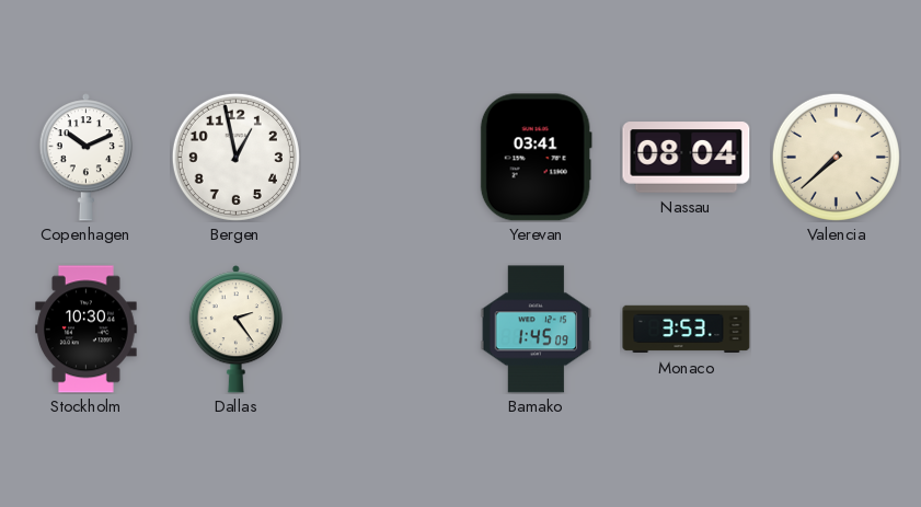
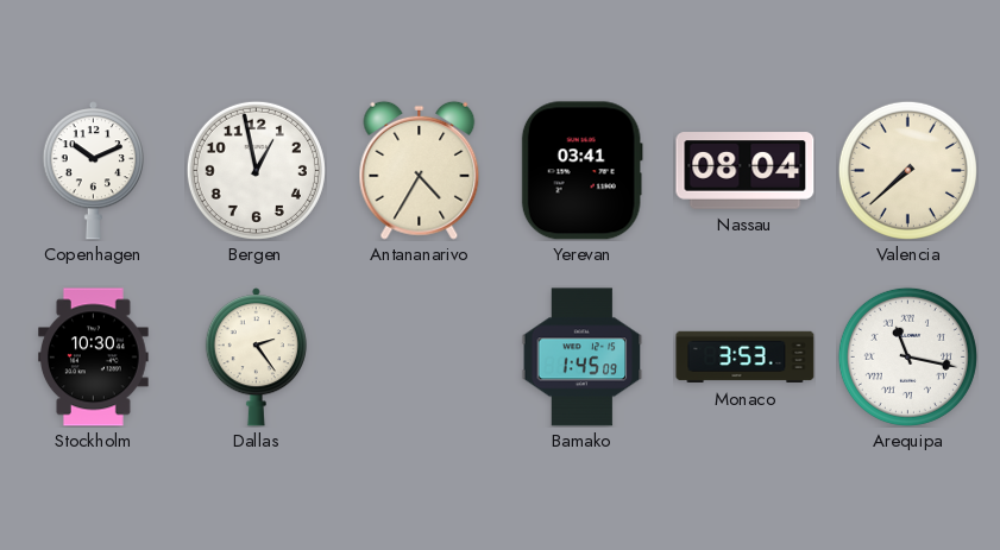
Antananarivo: none -> 4:35 (420, 170)
Arequipa: none -> 11:17 (907, 356)
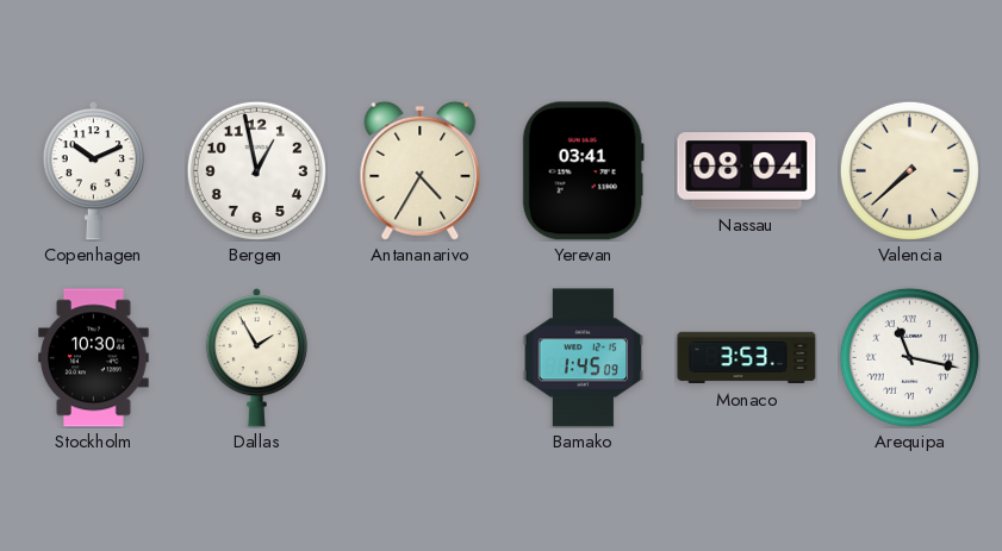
Dallas: 2:24 -> 1:55 (256, 358)
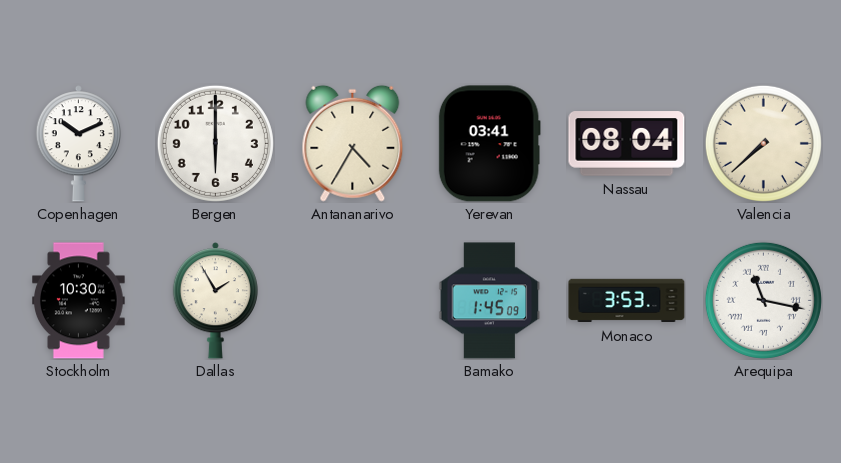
Bergen: 12:58 -> 6:00 (215, 143)
